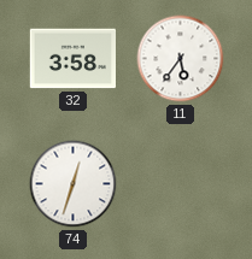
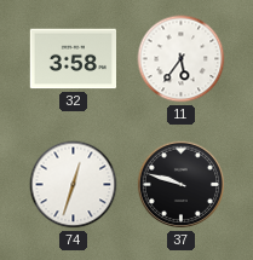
37: none -> 9:48 (182, 185)
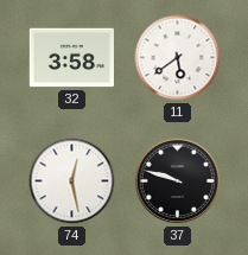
11: 5:36 -> 5:39 (178, 58)
74: 12:33 -> 12:28 (72, 181)
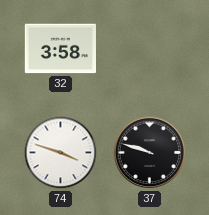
11: 5:39 -> none (178, 58)
74: 12:28 -> 3:48 (61, 153)
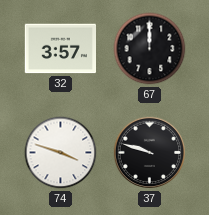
32: 3:58 -> 3:57 (60, 49)
67: none -> 12:00 (150, 49)
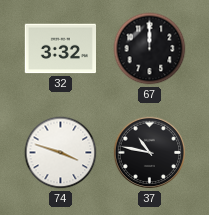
32: 3:57 -> 3:32 (60, 49)
37: 9:48 -> 10:47 (150, 153)
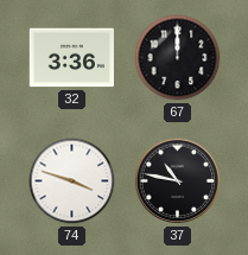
32: 3:32 -> 3:36 (71, 58)
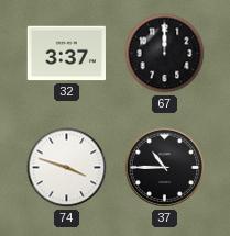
32: 3:36 -> 3:37 (66, 54)
37: 10:47 -> 10:45 (165, 168)
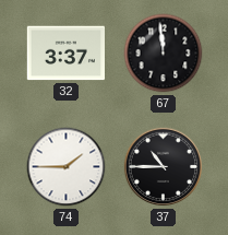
67: 12:00 -> 11:59 (164, 54)
74: 3:48 -> 1:45 (67, 167)
